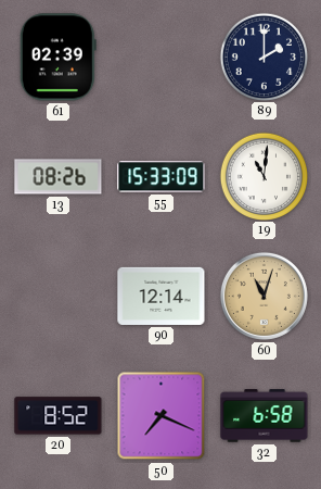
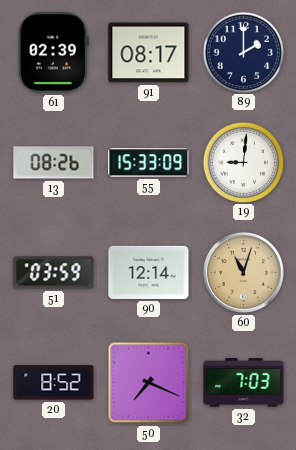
91: none -> 08:17 (149, 53)
19: 11:01 -> 9:01 (243, 162)
51: none -> 03:59 (54, 273)
32: 6:58 -> 7:03 (244, 383)
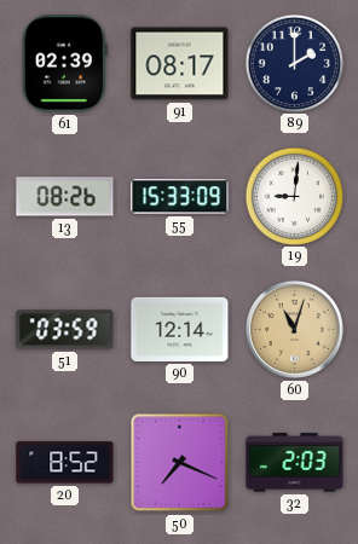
32: 7:03 -> 2:03 (295, 463)
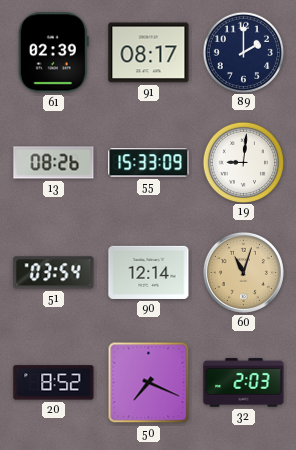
51: 03:59 -> 03:54 (54, 273)
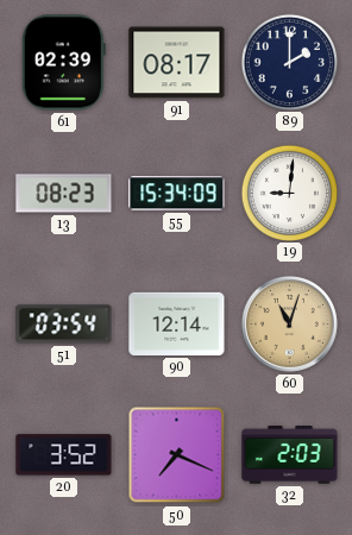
13: 08:26 -> 08:23 (64, 194)
55: 15:33 -> 15:34 (177, 194)
20: 8:52 -> 3:52 (64, 455)
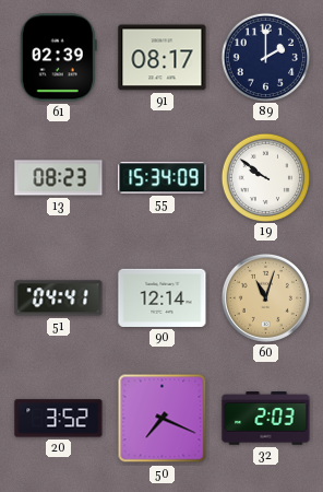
19: 9:01 -> 9:51 (265, 177)
51: 03:54 -> 04:41 (59, 298)
